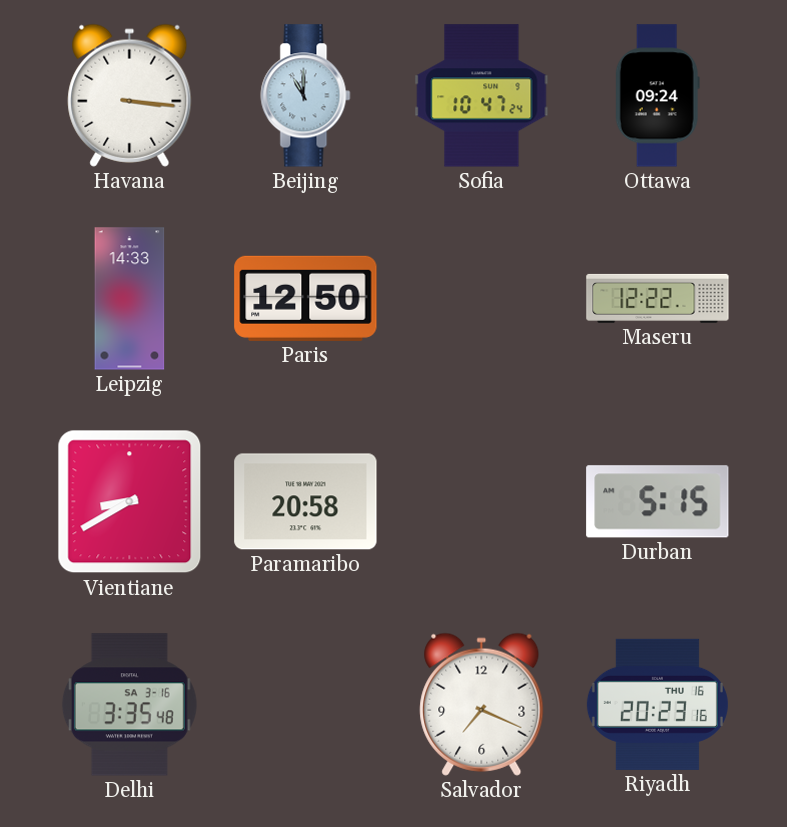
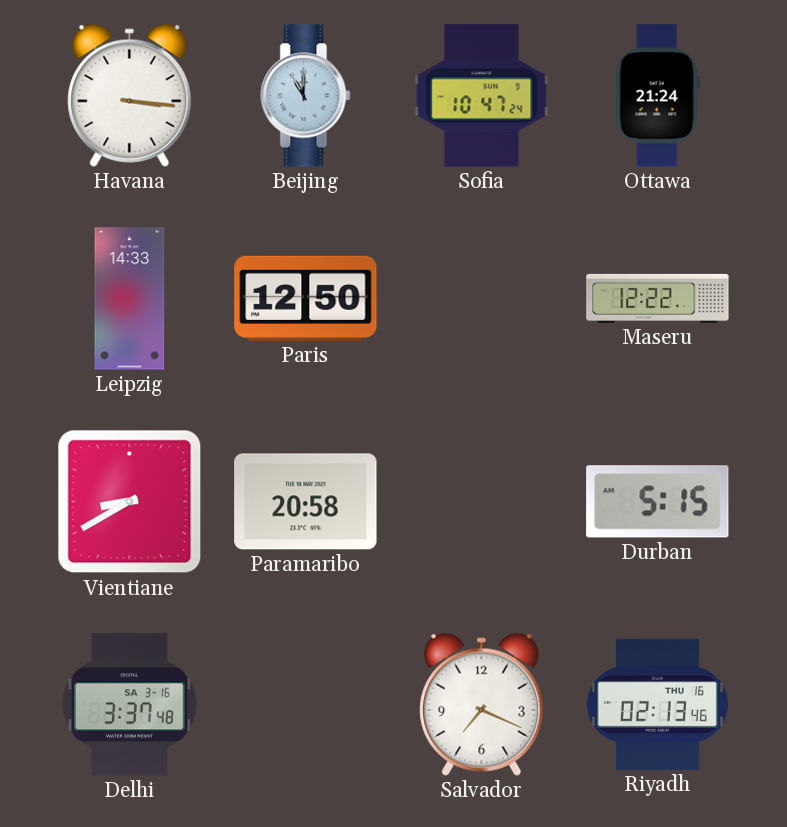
Ottawa: 09:24 -> 21:24 (657, 96)
Delhi: 3:35 -> 3:37 (129, 705)
Riyadh: 20:23 -> 02:13 (657, 704)
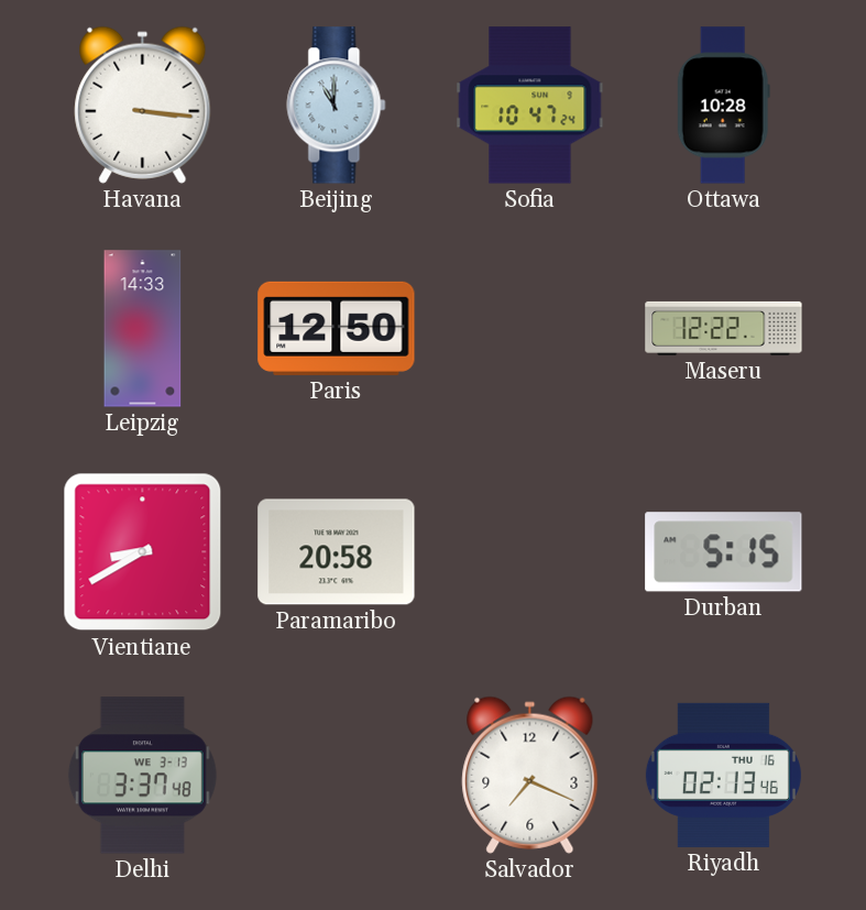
Ottawa: 21:24 -> 10:28 (723, 106)
Delhi date: SA 3-16 -> WE 3-13 (142, 776)
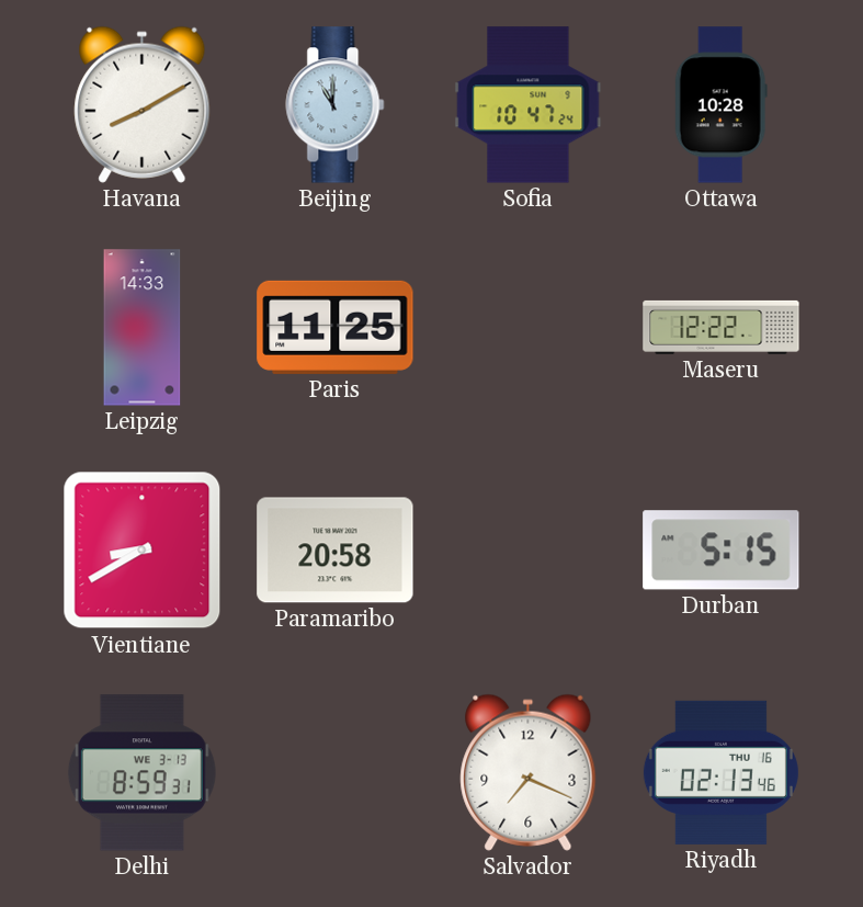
Havana: 3:16 -> 8:10 (143, 104)
Paris: 12:50 -> 11:25 (336, 327)
Delhi: 3:37 -> 8:59 (141, 773)
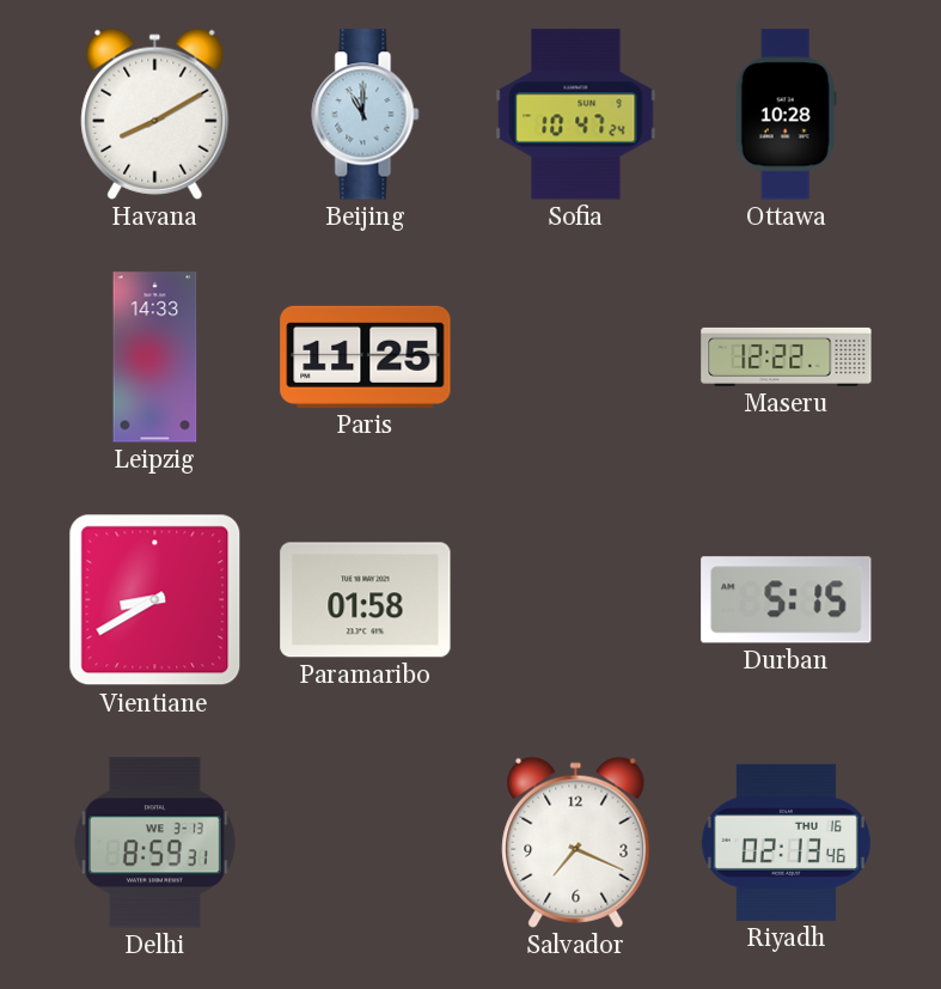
Paramaribo: 20:58 -> 01:58 (366, 600)
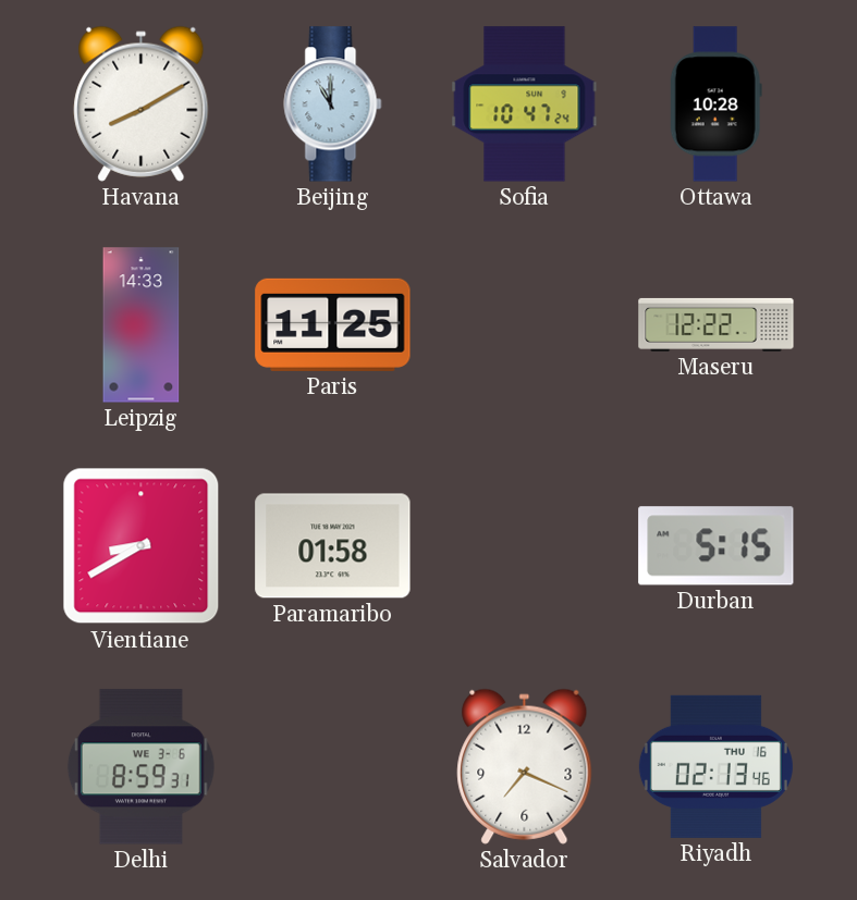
Delhi date: WE 3-13 -> WE 3-6 (140, 767)
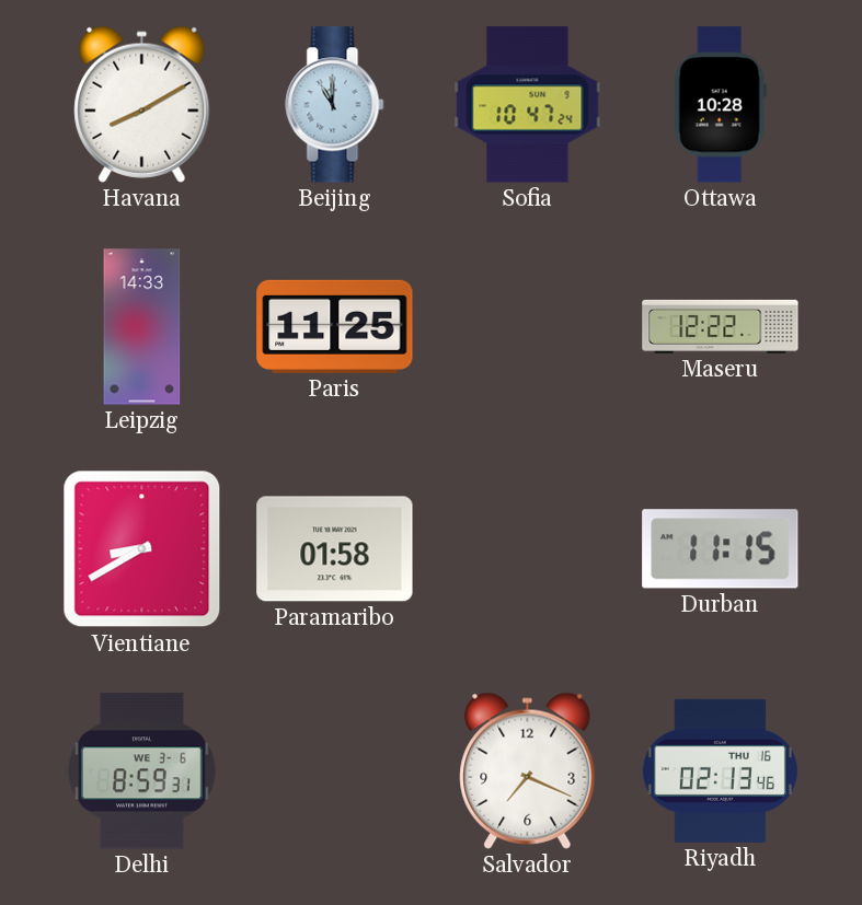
Durban: 5:15 -> 11:15 (721, 549)
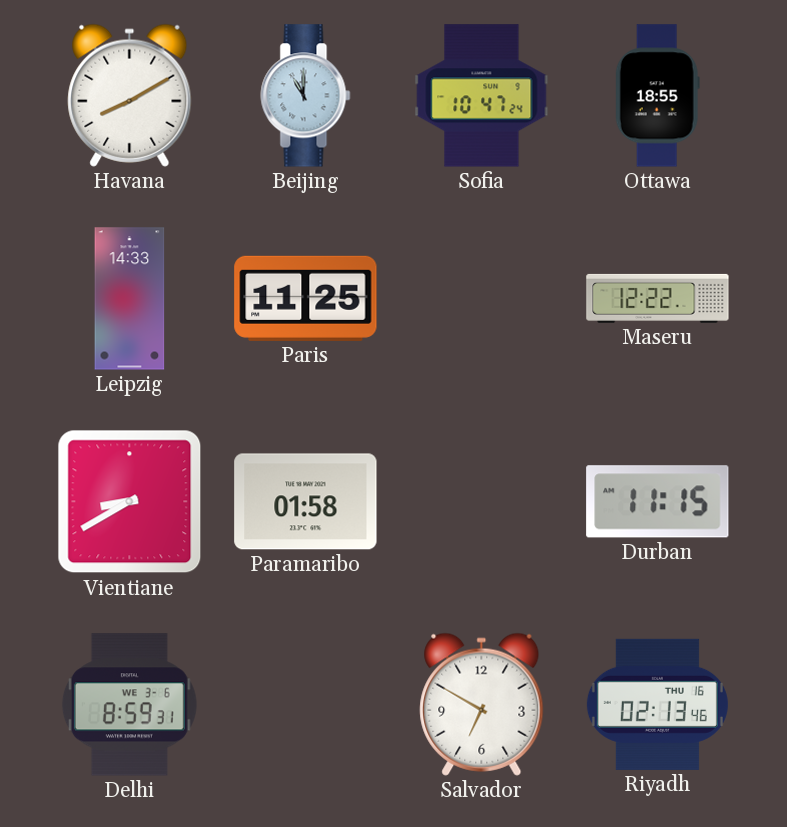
Ottawa: 10:28 -> 18:55 (657, 96)
Salvador: 7:19 -> 6:50 (482, 704)
